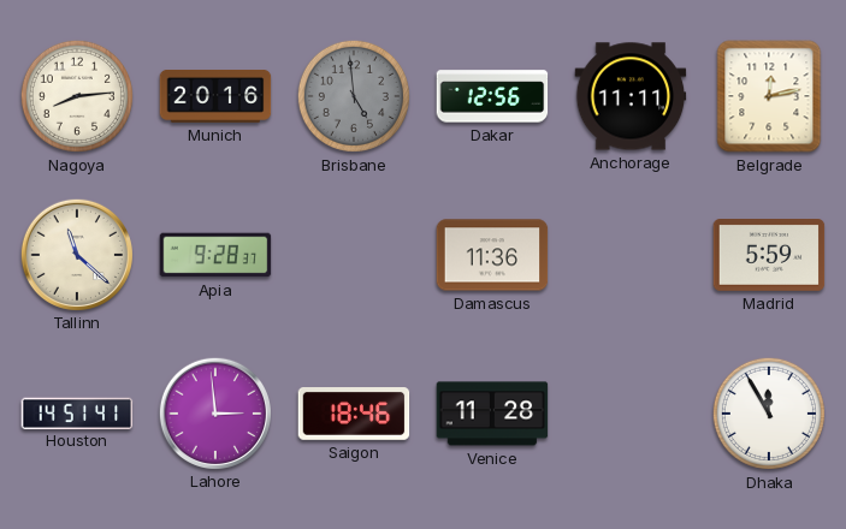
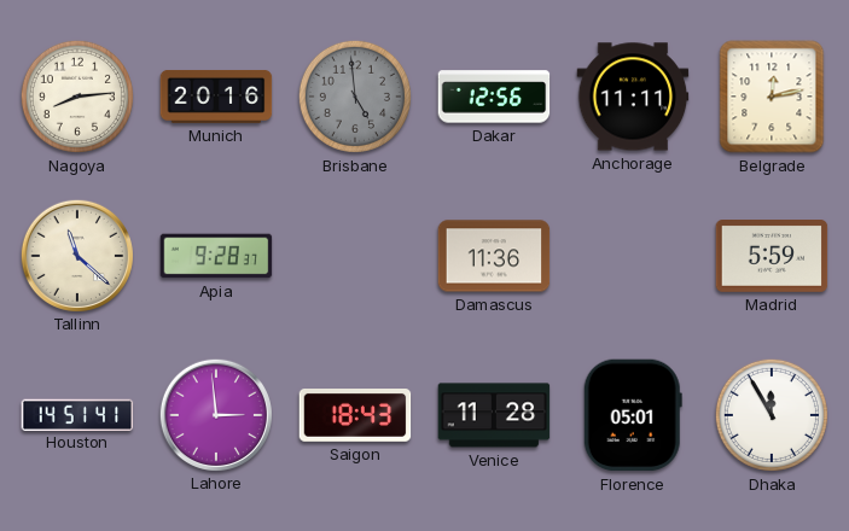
Saigon: 18:46 -> 18:43 (355, 416)
Florence: none -> 05:01 (633, 415)
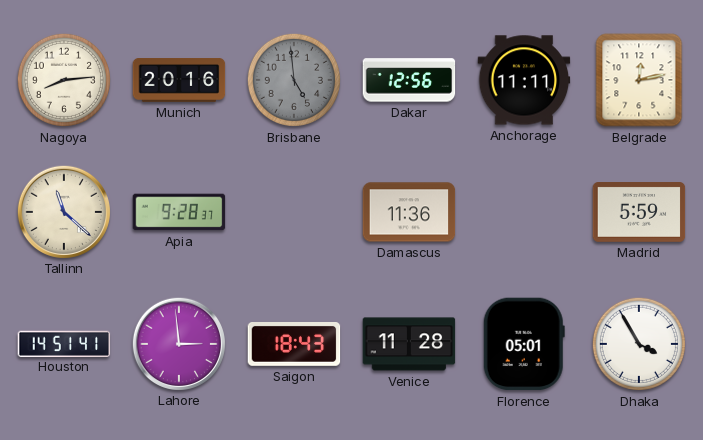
Dhaka: 11:55 -> 3:55 (639, 344)
